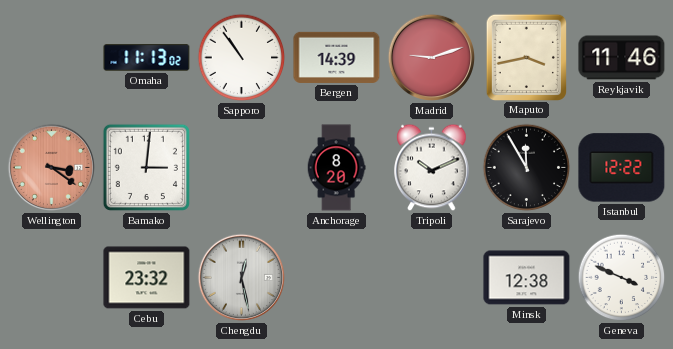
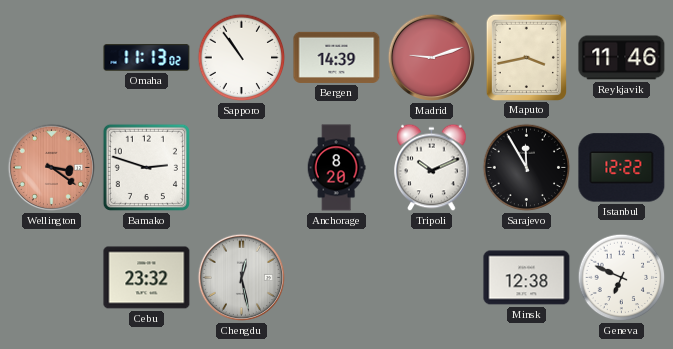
Bamako: 3:01 -> 2:48 (146, 167)
Geneva: 3:49 -> 6:49 (622, 278)
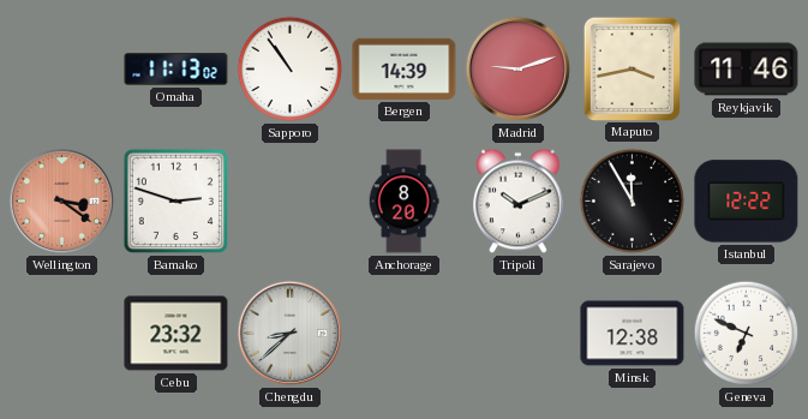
Chengdu: 12:28 -> 8:38 (291, 334)
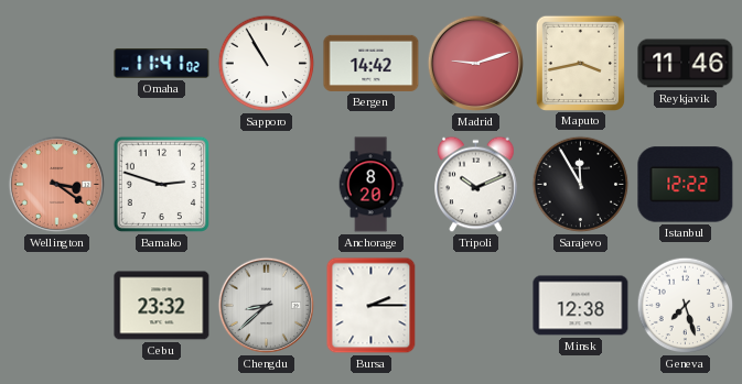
Omaha: 11:13 -> 11:41 (162, 64)
Sapporo: 10:54 -> 10:55 (267, 64)
Bergen: 14:39 -> 14:42 (372, 63)
Bursa: none -> 2:15 (372, 306)
Geneva: 6:49 -> 7:27 (686, 306)
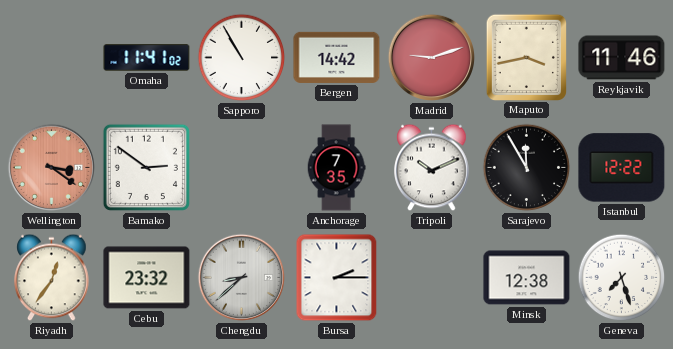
Bamako: 2:48 -> 2:51 (146, 167)
Anchorage: 8:20 -> 7:35 (336, 168)
Riyadh: none -> 12:36 (52, 278)
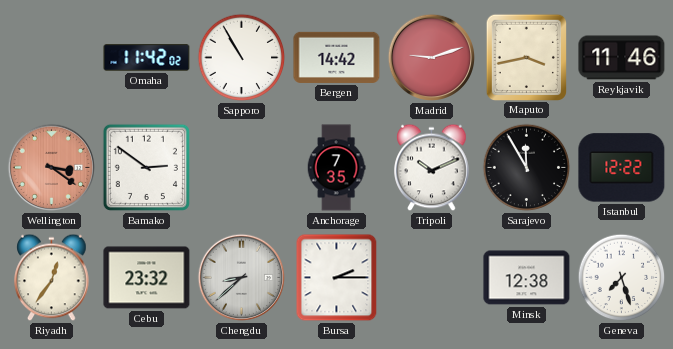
Omaha: 11:41 -> 11:42 (147, 58)
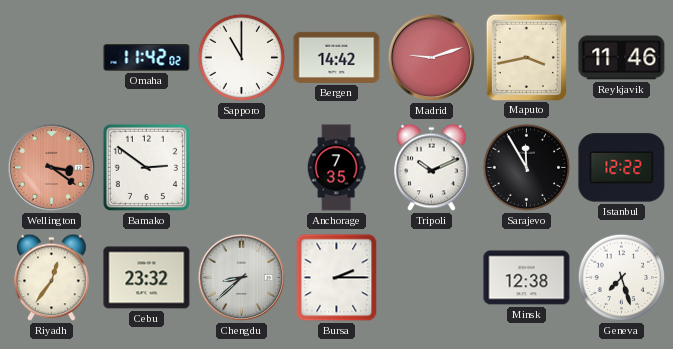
Sapporo: 10:55 -> 11:00 (242, 58)
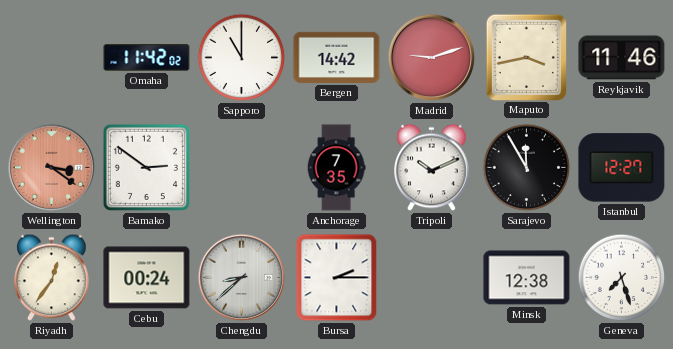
Istanbul: 12:22 -> 12:27 (622, 168)
Cebu: 23:32 -> 00:24 (147, 278)
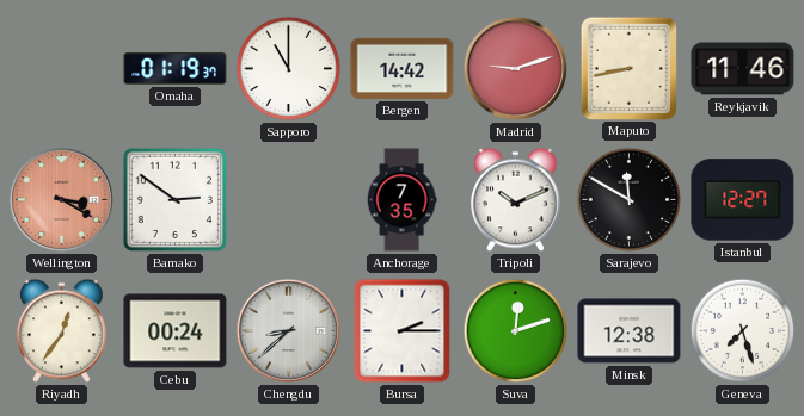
Omaha: 11:42 -> 01:19 (176, 69)
Maputo: 3:43 -> 8:43 (628, 68)
Wellington: 3:21 -> 3:20 (62, 200)
Sarajevo: 11:55 -> 11:50 (630, 200)
Suva: none -> 12:12 (516, 331)
